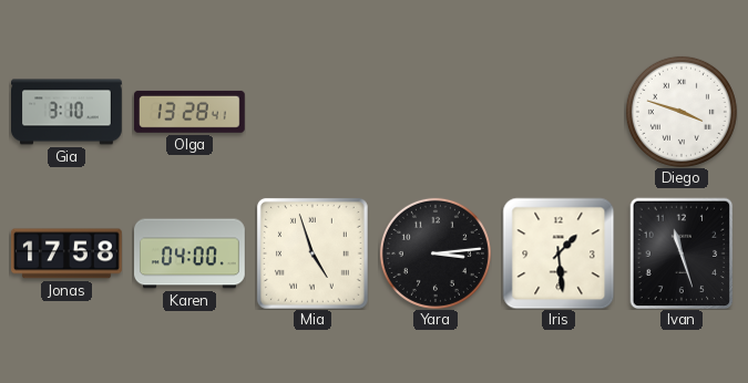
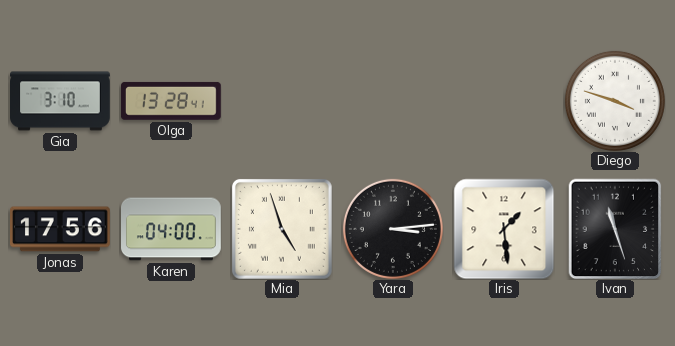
Jonas: 17:58 -> 17:56 (61, 229)
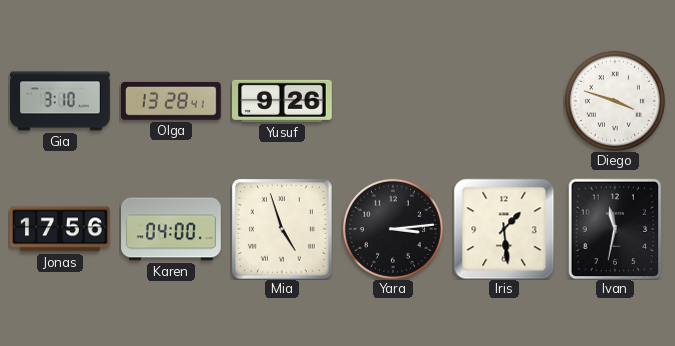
Yusuf: none -> 9:26 (283, 101)
Ivan: 11:27 -> 11:32 (615, 229)
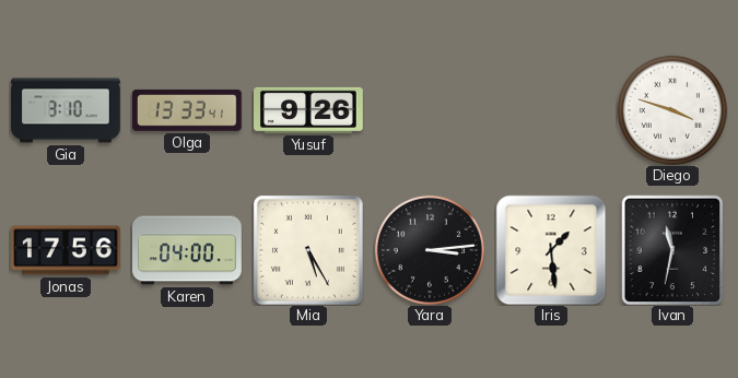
Olga: 13:28 -> 13:33 (187, 110)
Mia: 4:57 -> 5:25 (308, 250)
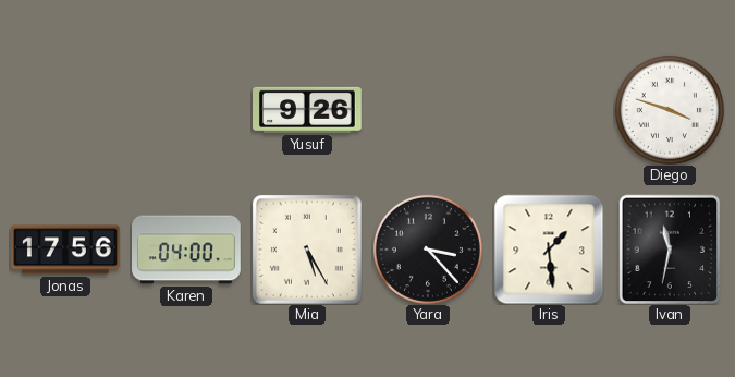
Gia: 3:10 -> none (67, 110)
Olga: 13:33 -> none (187, 110)
Yara: 3:14 -> 3:23 (428, 250)
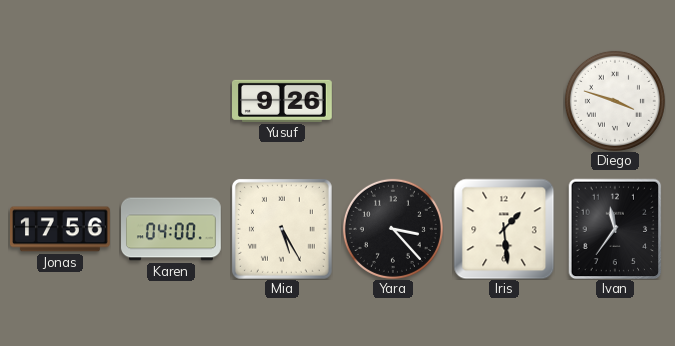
Ivan: 11:32 -> 11:36 (615, 229)
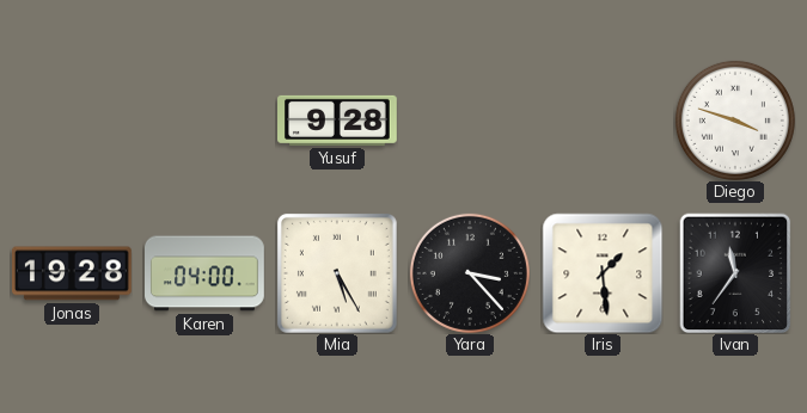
Yusuf: 9:26 -> 9:28 (338, 121)
Jonas: 17:56 -> 19:28 (73, 273)
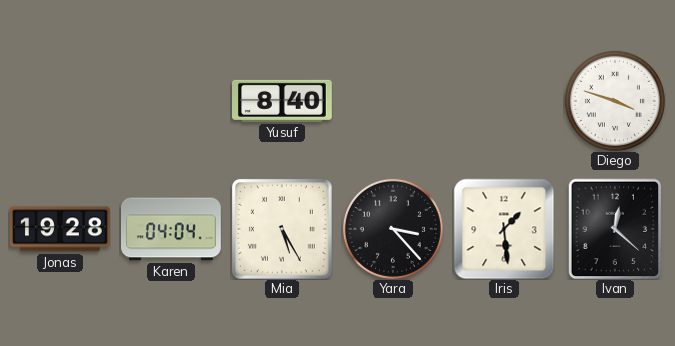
Yusuf: 9:28 -> 8:40 (283, 101)
Karen: 04:00 -> 04:04 (172, 229)
Ivan: 11:36 -> 12:22 (615, 229)
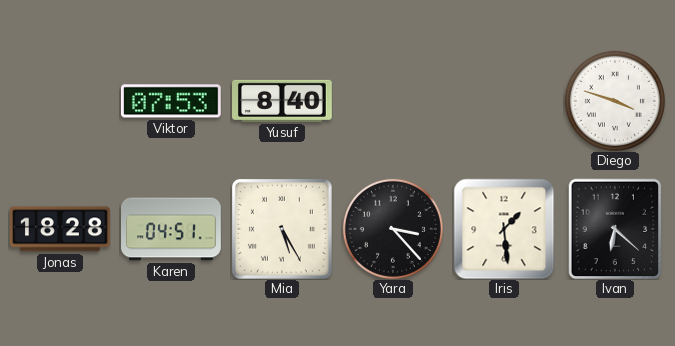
Viktor: none -> 07:53 (171, 101)
Jonas: 19:28 -> 18:28 (61, 229)
Karen: 04:04 -> 04:51 (172, 229)
Ivan: 12:22 -> 6:22 (615, 229)
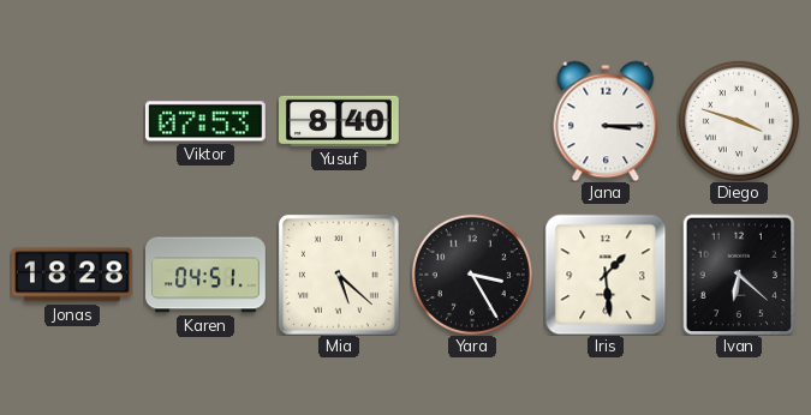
Jana: none -> 3:15 (606, 121)
Mia: 5:25 -> 5:22 (339, 275)
Yara: 3:23 -> 3:25 (472, 275)
